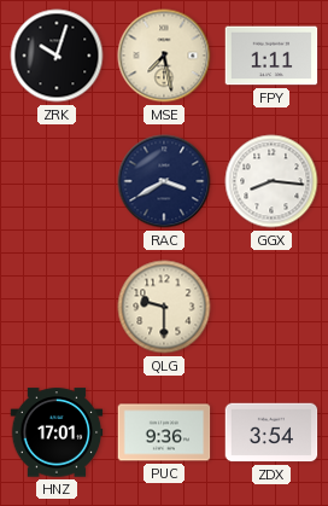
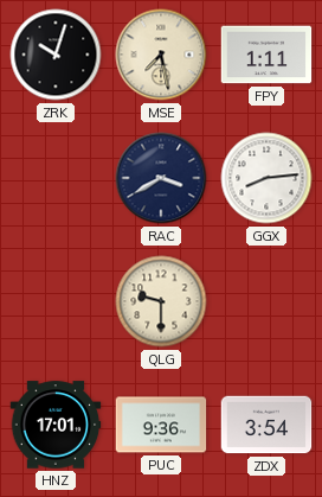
GGX: 8:16 -> 8:14 (266, 178)
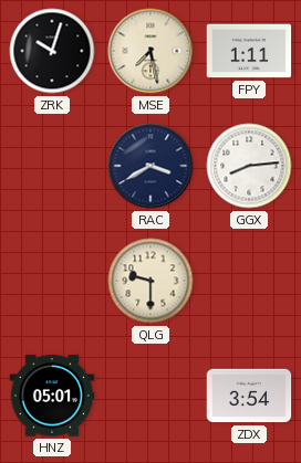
HNZ: 17:01 -> 05:01 (52, 396)
PUC: 9:36 -> none (161, 425)
